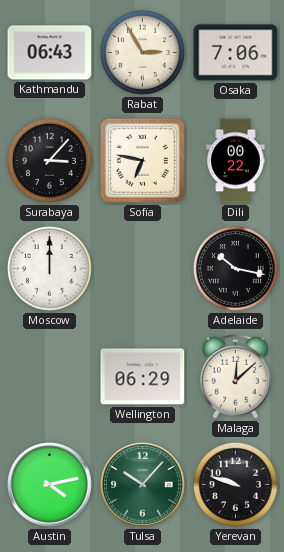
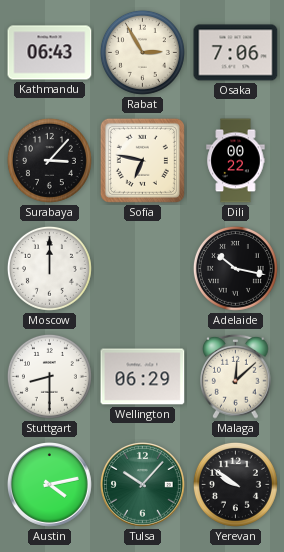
Stuttgart: none -> 8:30 (49, 376)
Yerevan: 9:48 -> 9:51 (235, 484)
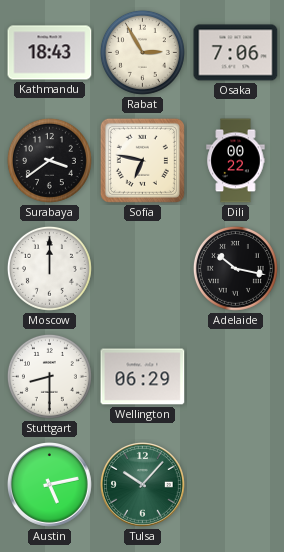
Kathmandu: 06:43 -> 18:43 (50, 53)
Surabaya: 3:07 -> 3:39 (49, 160)
Malaga: 12:08 -> none (236, 376)
Austin: 4:13 -> 5:13 (50, 485)
Yerevan: 9:51 -> none (235, 484)
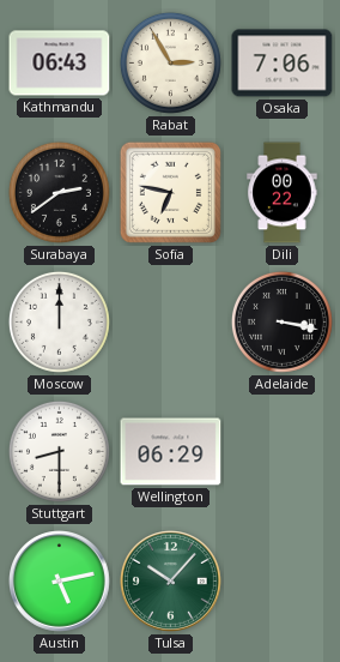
Kathmandu: 18:43 -> 06:43 (60, 64)
Surabaya: 3:39 -> 2:39 (59, 192)
Adelaide: 10:17 -> 3:17 (281, 321)
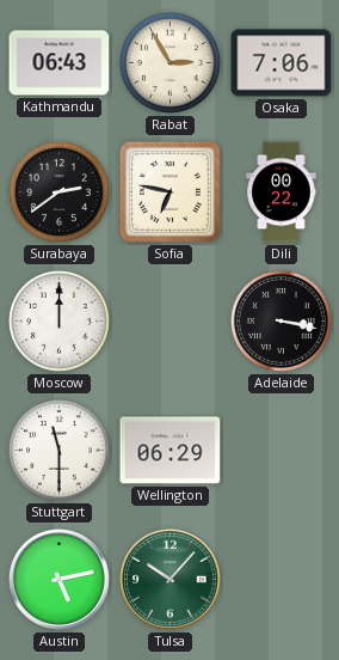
Stuttgart: 8:30 -> 11:30 (58, 450)
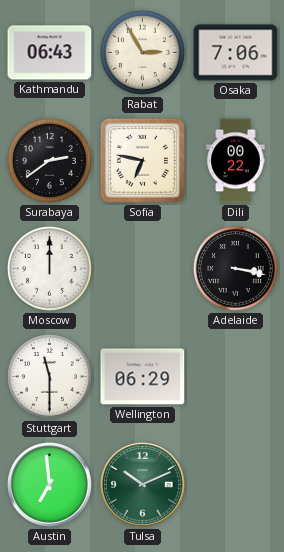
Austin: 5:13 -> 6:59 (50, 485)
Tulsa: 10:07 -> 10:11 (143, 485)
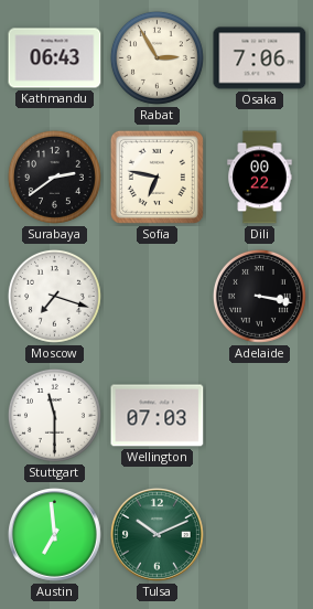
Moscow: 12:00 -> 7:18 (54, 296)
Wellington: 06:29 -> 07:03 (158, 416)
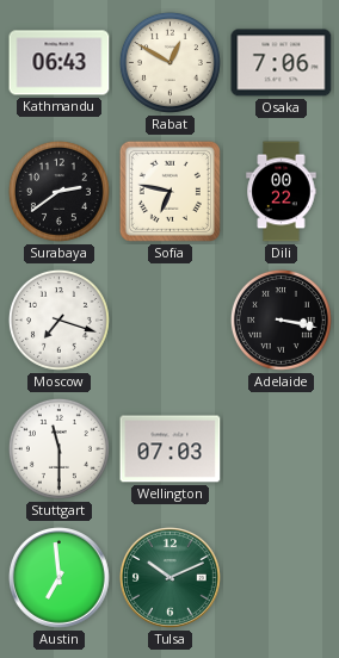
Rabat: 2:55 -> 12:50 (169, 62)
